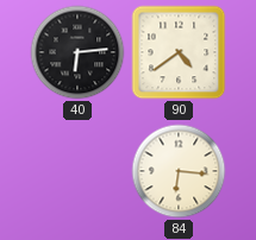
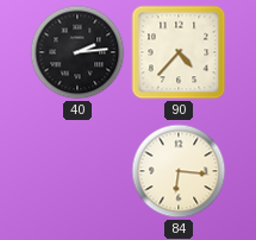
40: 6:14 -> 2:14 (77, 52)
90: 4:39 -> 4:37 (179, 52)
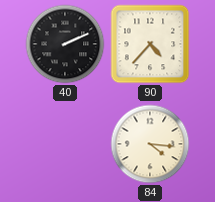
40: 2:14 -> 2:11 (65, 44)
84: 6:16 -> 4:16 (150, 144)
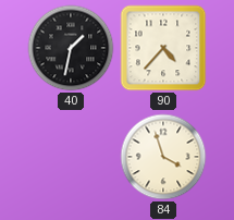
40: 2:11 -> 1:32 (71, 48)
84: 4:16 -> 3:57 (163, 157)
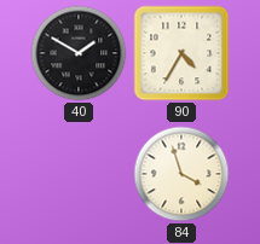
40: 1:32 -> 1:50 (79, 53)
90: 4:37 -> 4:35 (181, 53)
